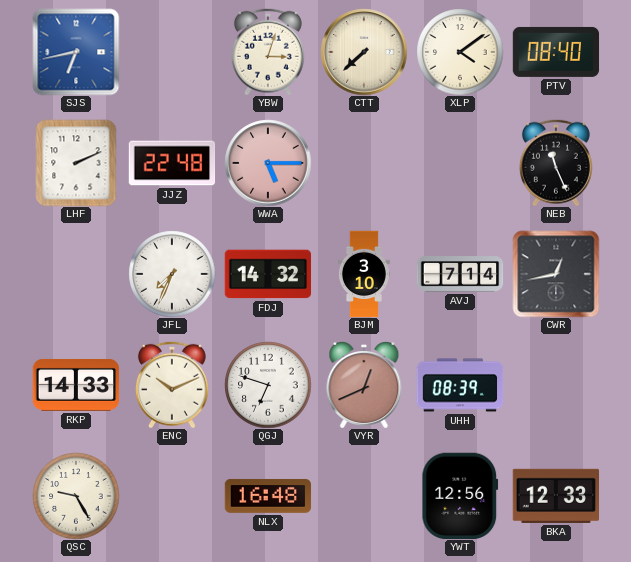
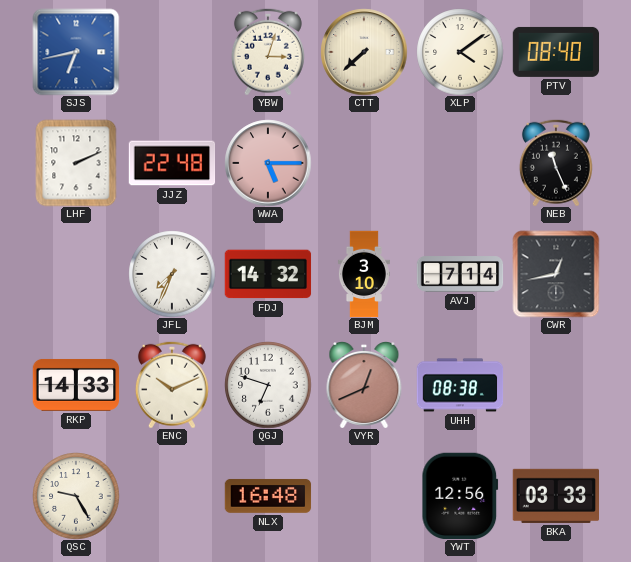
UHH: 08:39 -> 08:38 (460, 385)
BKA: 12:33 -> 03:33 (555, 496)
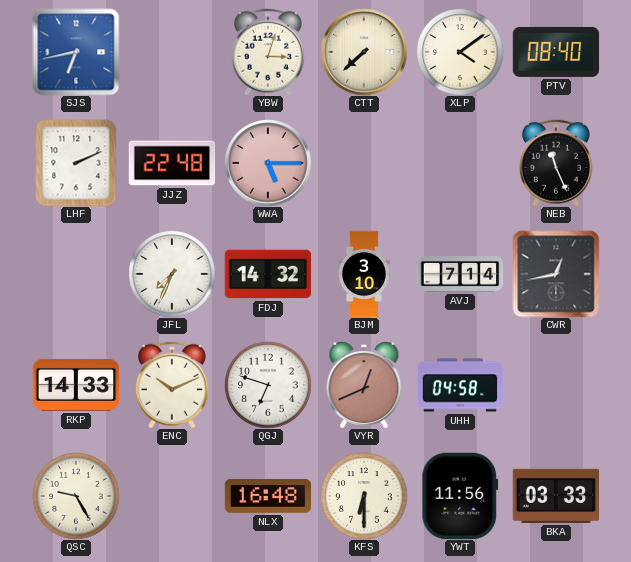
UHH: 08:38 -> 04:58 (460, 385)
KFS: none -> 6:30 (364, 496)
YWT: 12:56 -> 11:56 (460, 495)
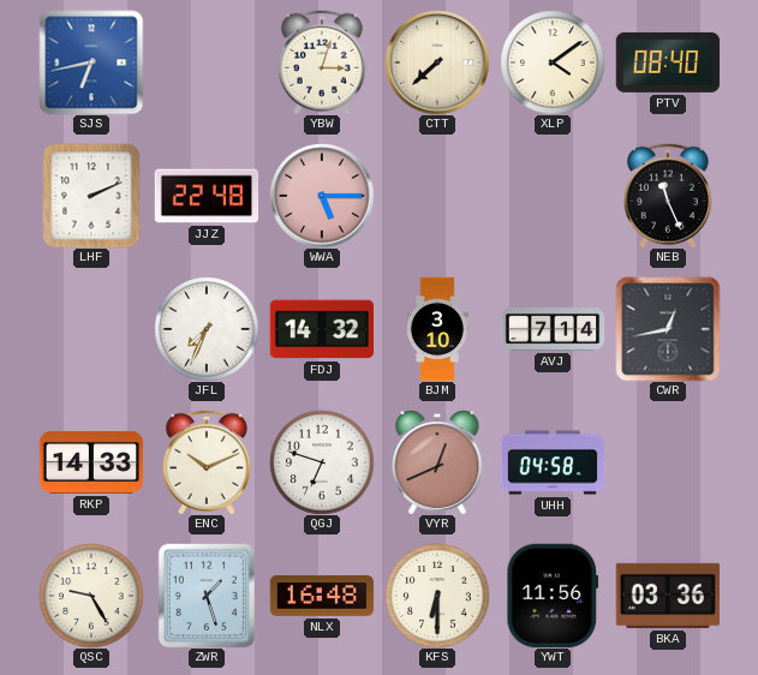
ZWR: none -> 1:27 (205, 596)
BKA: 03:33 -> 03:36 (667, 596)
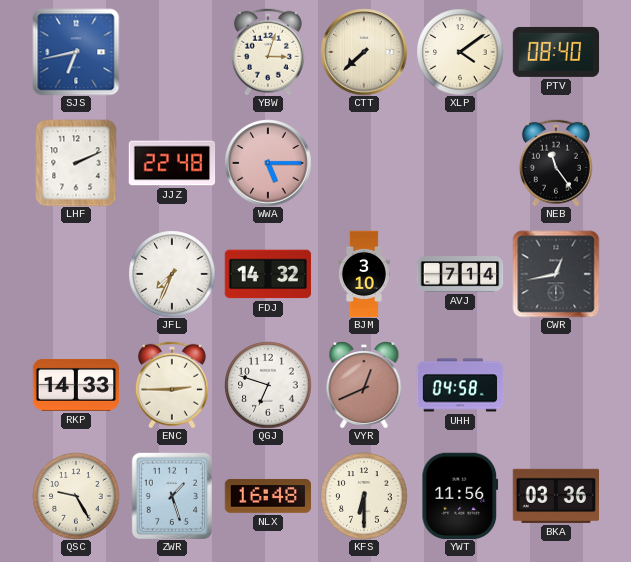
NEB: 11:26 -> 11:24 (556, 163)
ENC: 10:11 -> 2:45 (172, 385)
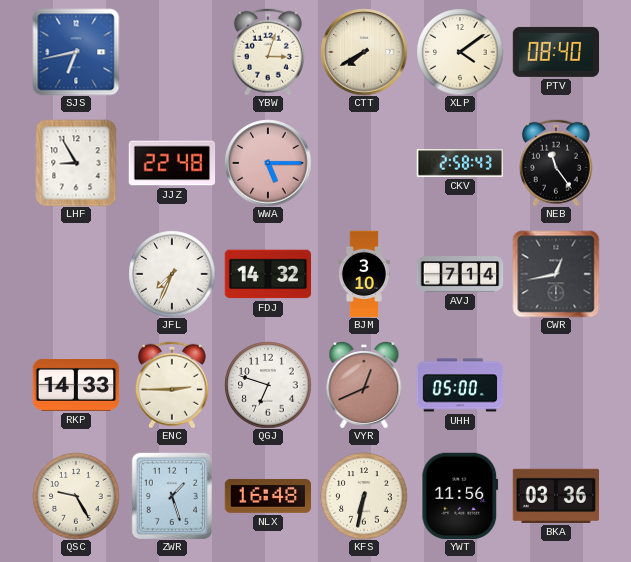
CTT: 7:38 -> 7:40 (364, 52)
LHF: 2:11 -> 8:55 (76, 163)
CKV: none -> 2:58 (460, 164)
UHH: 04:58 -> 05:00 (460, 385)
KFS: 6:30 -> 6:32 (364, 496)
